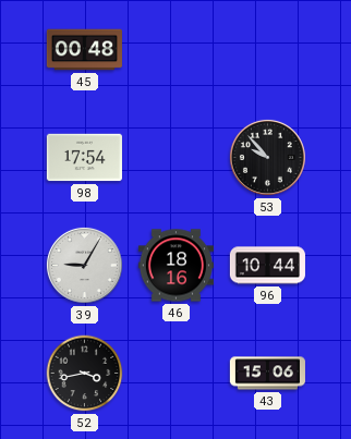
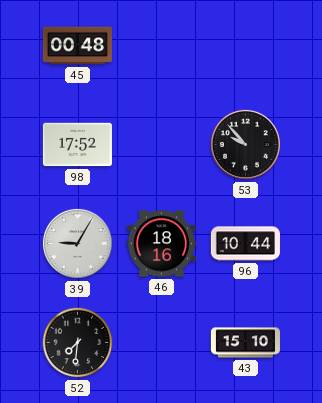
98: 17:54 -> 17:52 (77, 145)
52: 3:43 -> 7:31 (78, 343)
43: 15:06 -> 15:10 (245, 343)
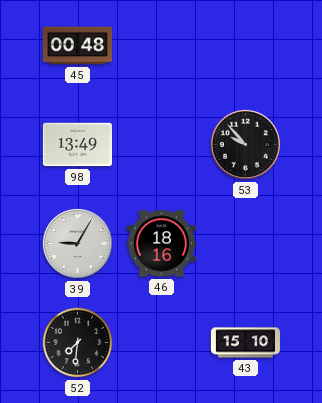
98: 17:52 -> 13:49 (77, 145)
96: 10:44 -> none (245, 244)
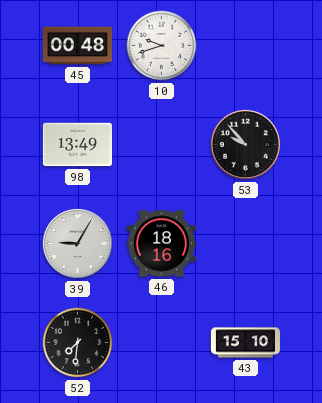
10: none -> 9:42 (162, 46)
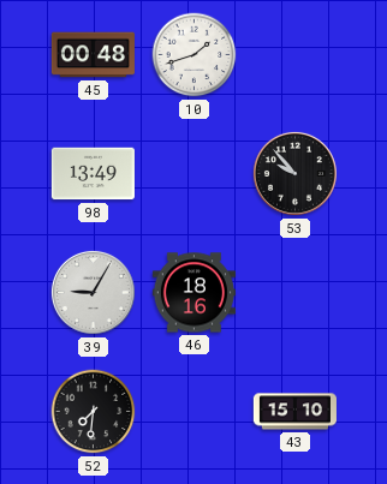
10: 9:42 -> 1:42 (195, 55)
